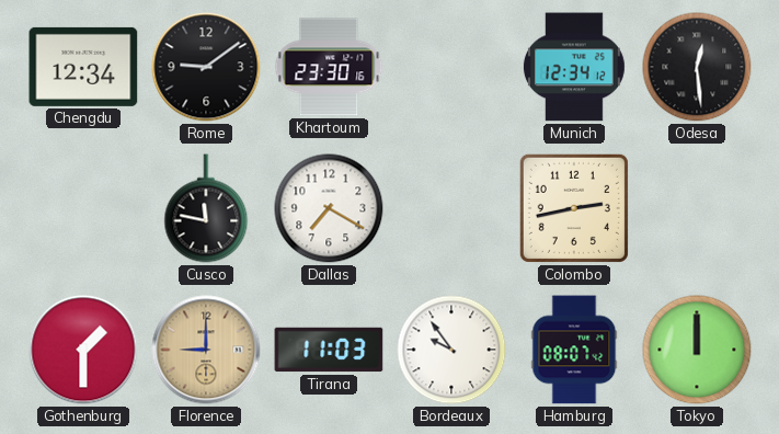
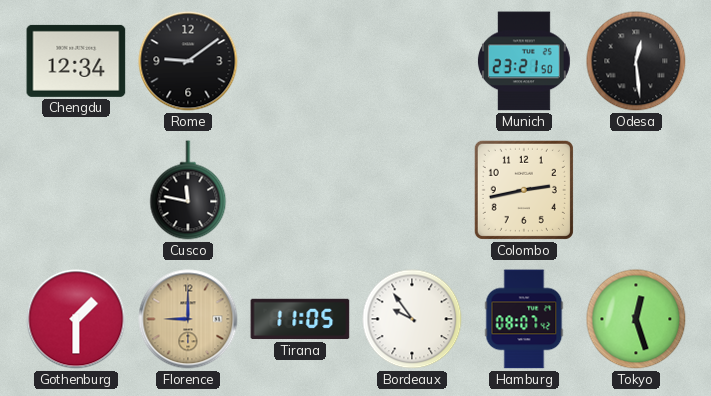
Khartoum: 23:30 -> none (329, 67)
Munich: 12:34 -> 23:21 (524, 61)
Dallas: 7:20 -> none (329, 208)
Tirana: 11:03 -> 11:05 (300, 319)
Tokyo: 12:00 -> 12:27 (636, 319)
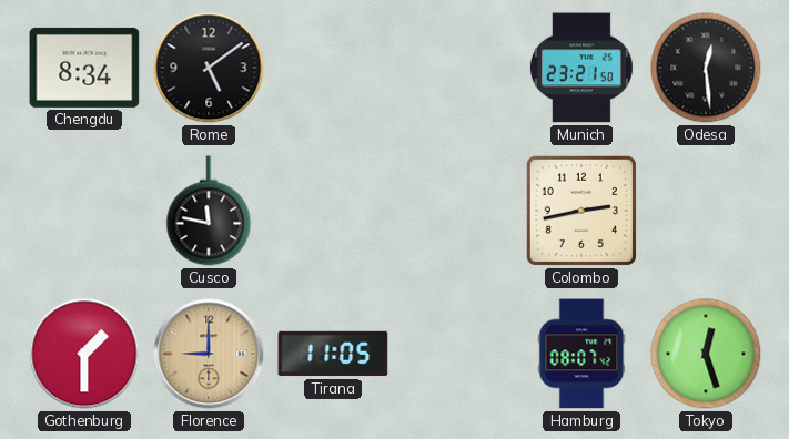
Chengdu: 12:34 -> 8:34 (84, 68)
Rome: 9:09 -> 5:09 (209, 68)
Bordeaux: 9:54 -> none (412, 319)
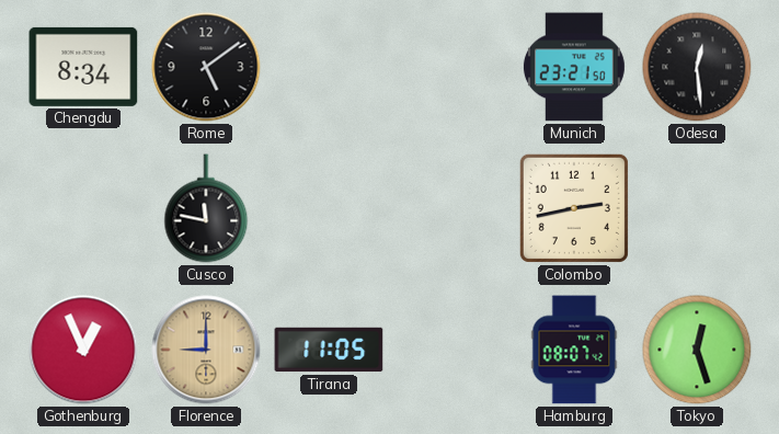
Gothenburg: 1:30 -> 12:56 (83, 350)
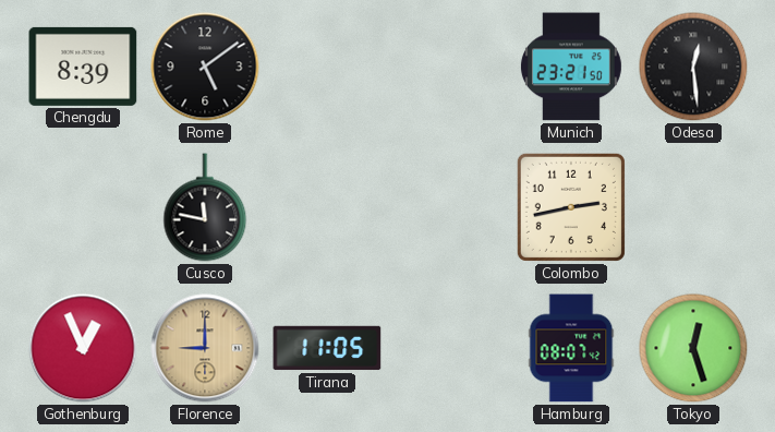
Chengdu: 8:34 -> 8:39 (83, 67)
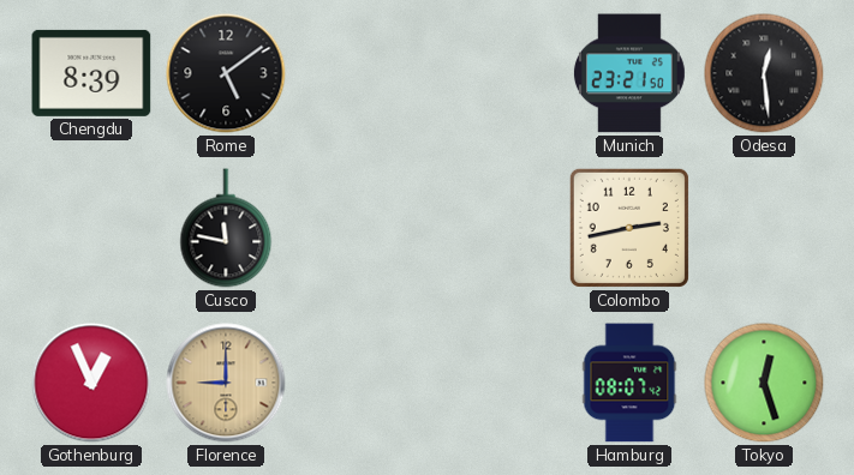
Tirana: 11:05 -> none (327, 348)
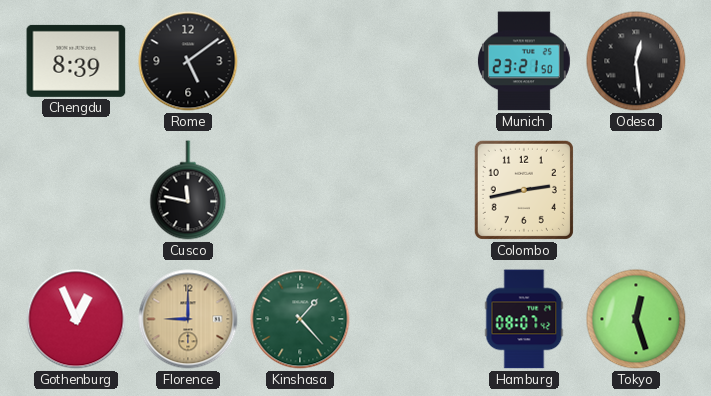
Kinshasa: none -> 1:23 (300, 319)
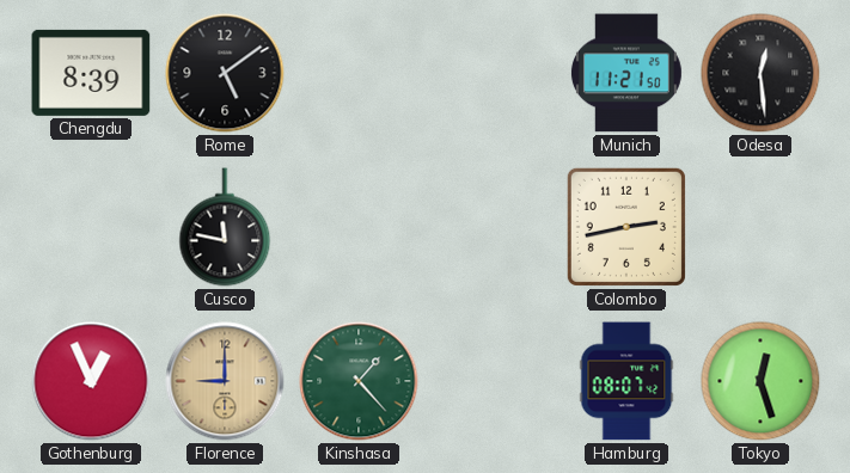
Munich: 23:21 -> 11:21 (626, 73)
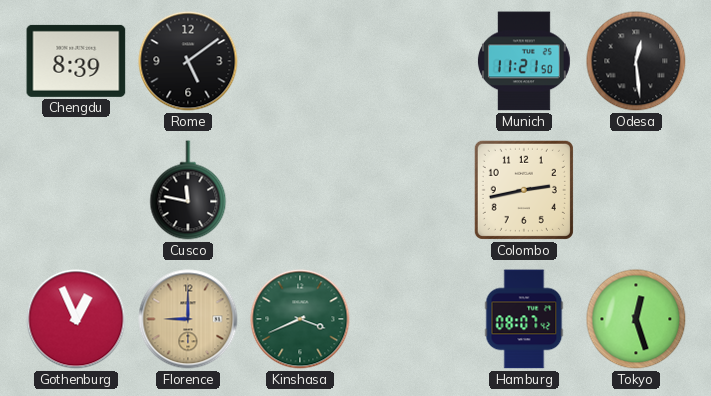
Kinshasa: 1:23 -> 3:41 (300, 319)
